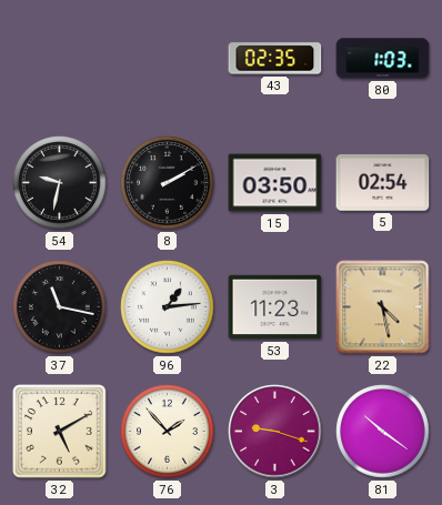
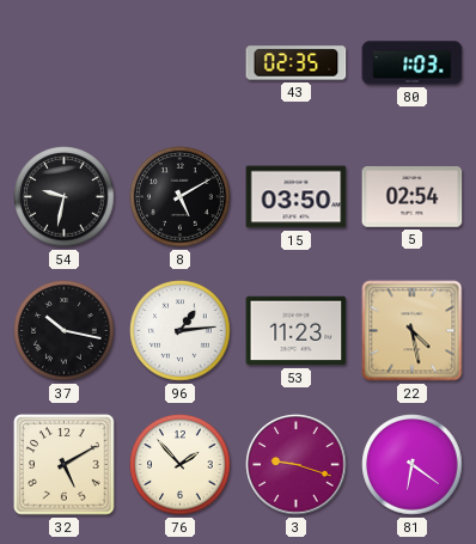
8: 2:10 -> 5:10 (181, 197)
37: 11:17 -> 10:17 (65, 331)
81: 10:21 -> 6:21 (413, 465)
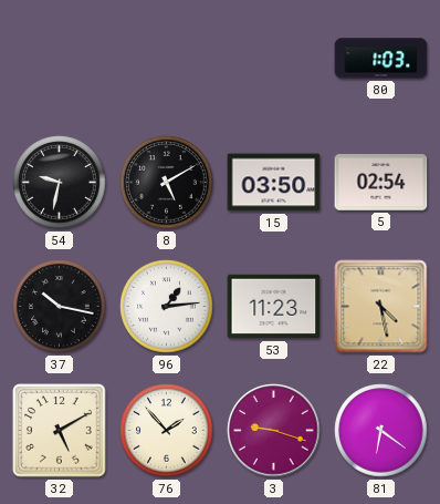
43: 02:35 -> none (297, 63)
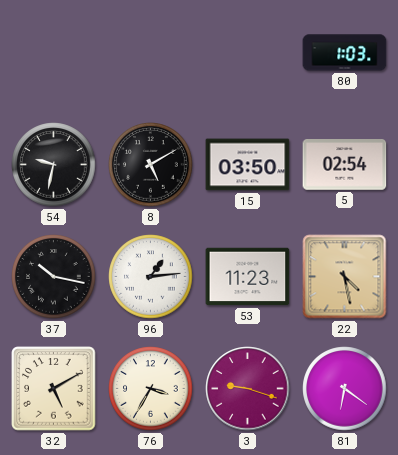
76: 1:53 -> 3:35 (151, 389)
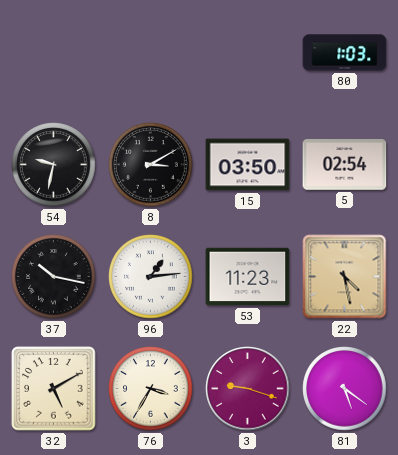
8: 5:10 -> 3:10 (151, 165)
81: 6:21 -> 5:21 (345, 389)
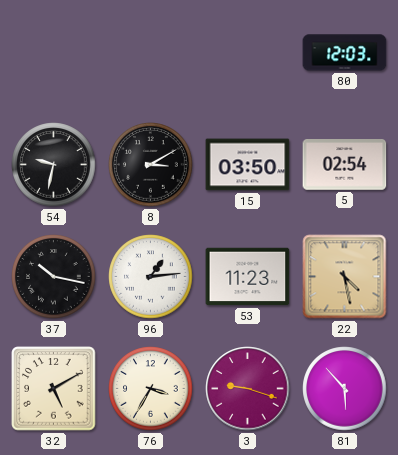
80: 1:03 -> 12:03 (345, 53)
81: 5:21 -> 5:53 (345, 389)
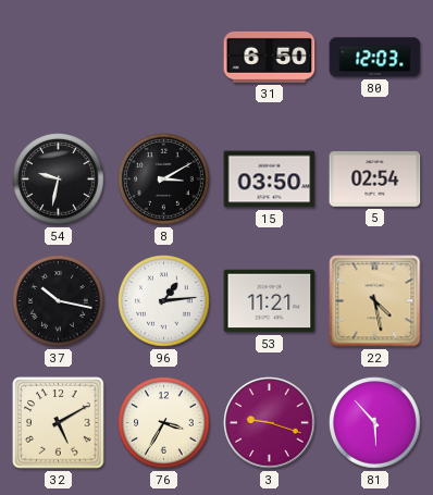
31: none -> 6:50 (270, 57)
53: 11:23 -> 11:21 (270, 301)
